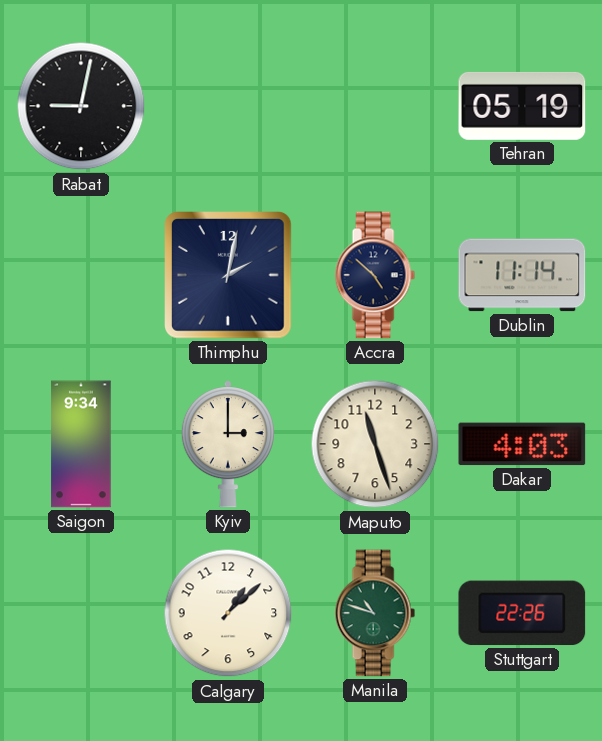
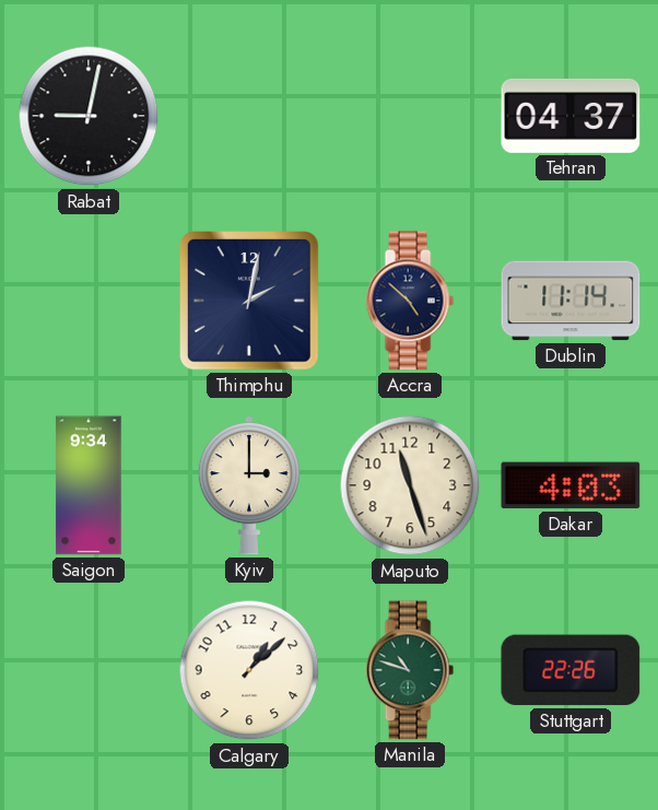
Tehran: 05:19 -> 04:37 (571, 116)
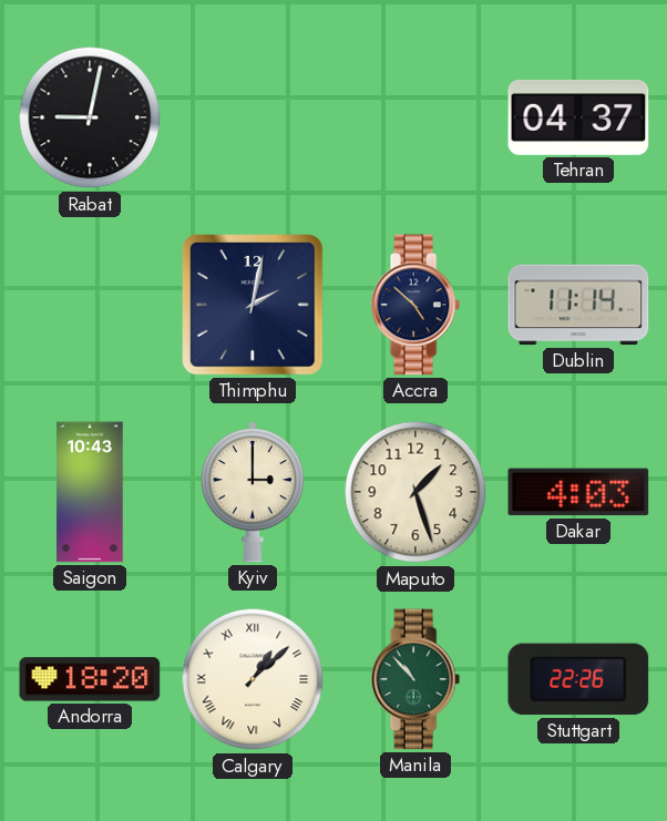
Saigon: 9:34 -> 10:43 (90, 492)
Maputo: 11:27 -> 1:27 (415, 492)
Andorra: none -> 18:20 (90, 679)
Calgary numerals: Arabic -> Roman (253, 679)
Manila: 10:48 -> 10:53 (415, 679)
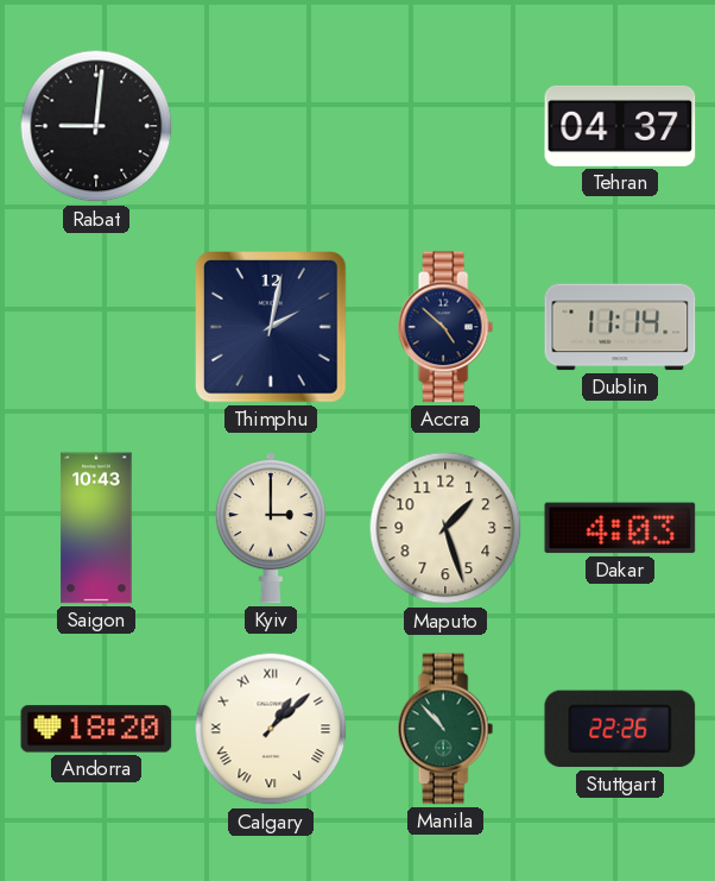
Rabat: 9:02 -> 9:01 (96, 126)
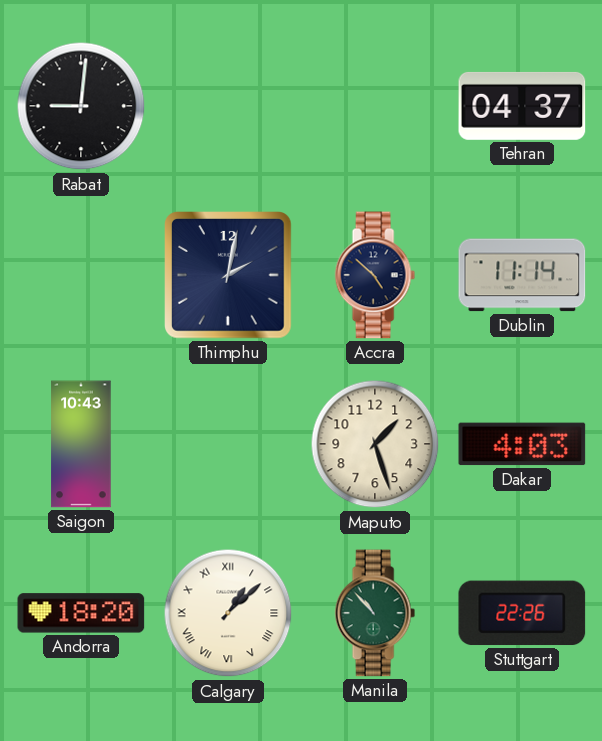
Kyiv: 3:00 -> none (271, 528)
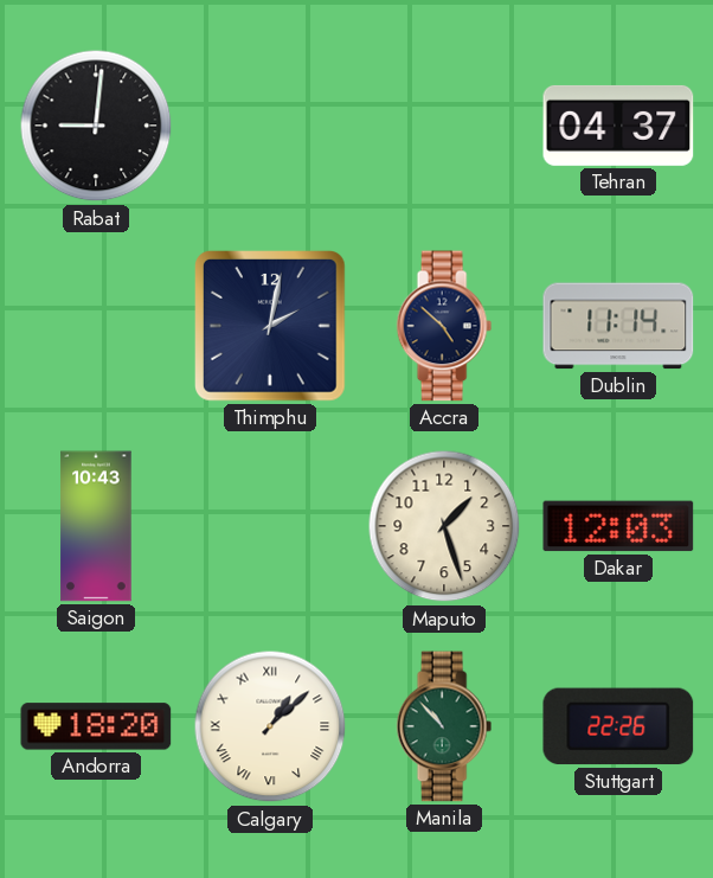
Dakar: 4:03 -> 12:03 (618, 526)
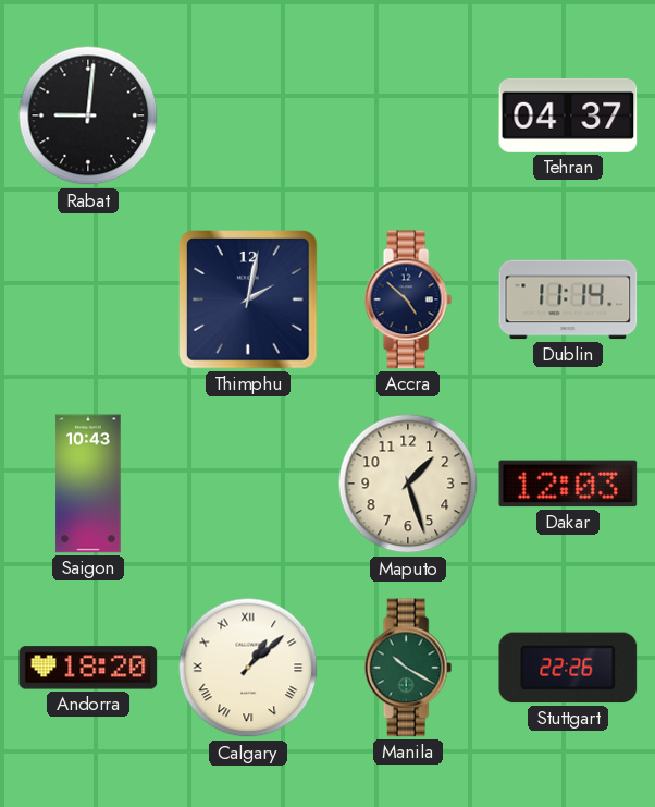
Manila: 10:53 -> 10:20 (408, 668)
